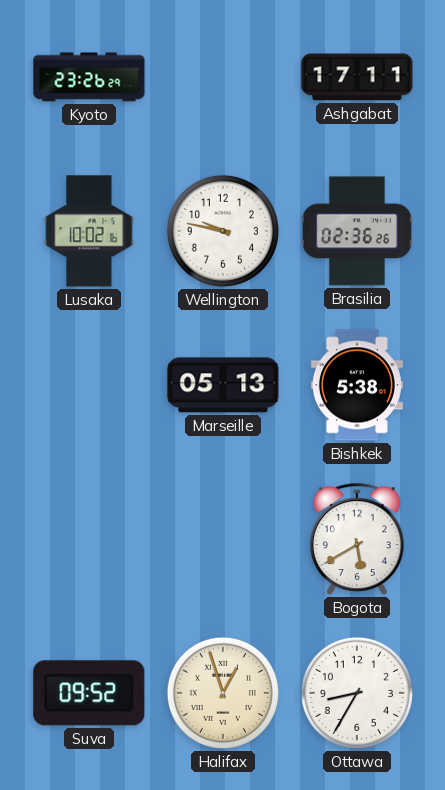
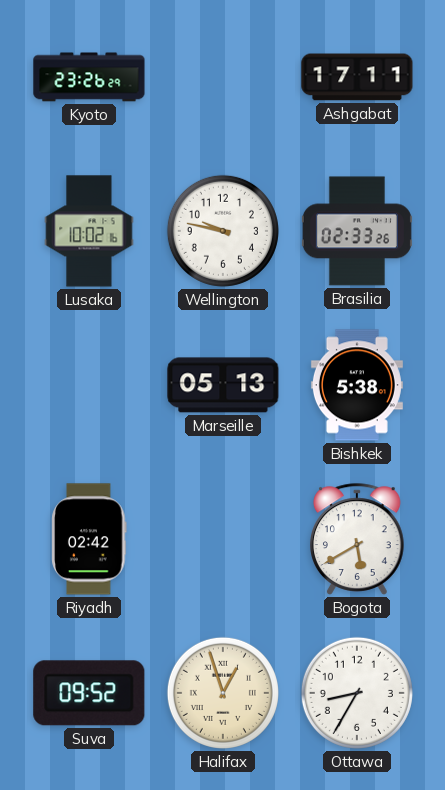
Brasilia: 02:36 -> 02:33 (357, 231)
Riyadh: none -> 02:42 (89, 539)
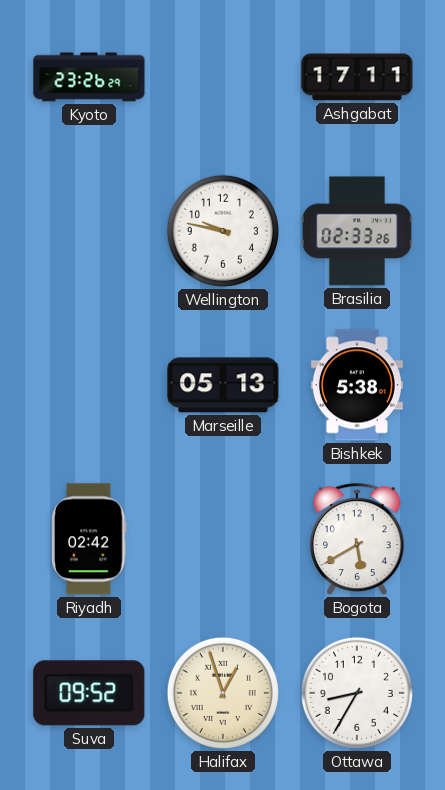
Lusaka: 10:02 -> none (89, 231)
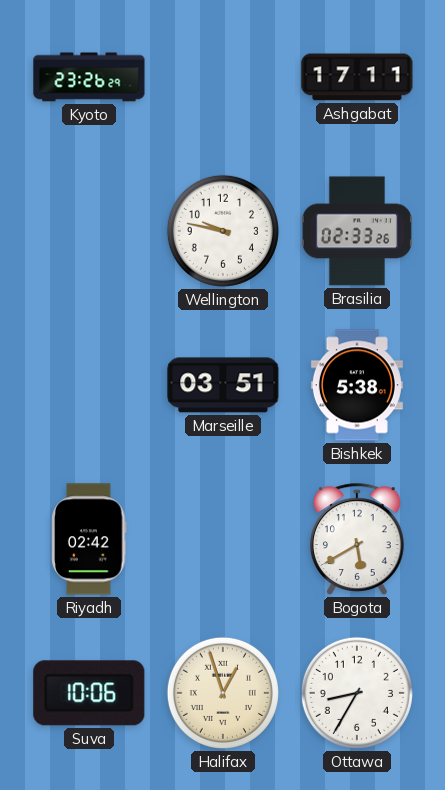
Marseille: 05:13 -> 03:51 (223, 385)
Suva: 09:52 -> 10:06 (89, 693)
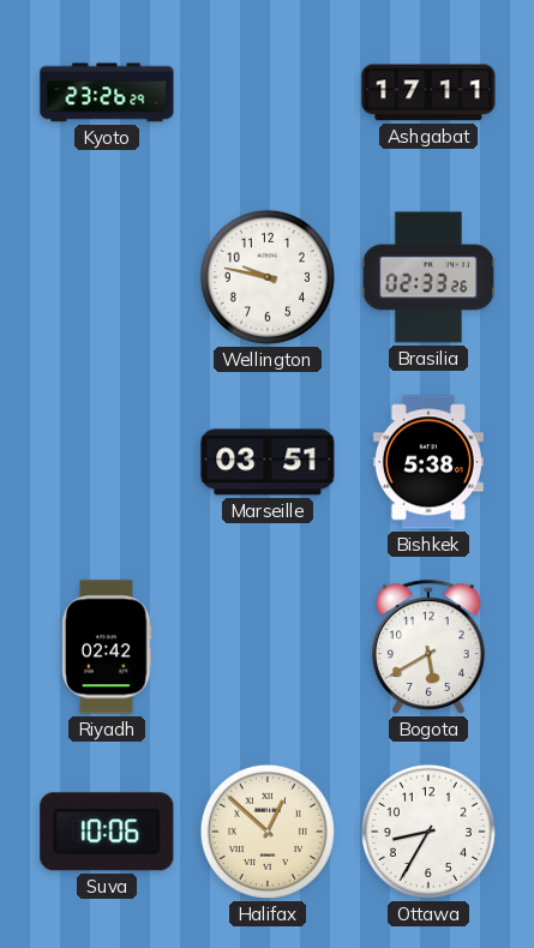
Halifax: 12:57 -> 12:52 (268, 832)
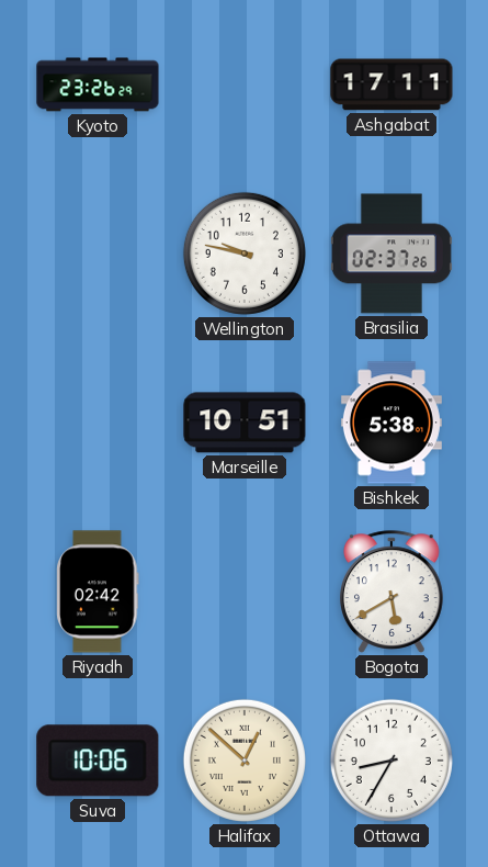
Brasilia: 02:33 -> 02:37 (391, 254)
Marseille: 03:51 -> 10:51 (245, 423)
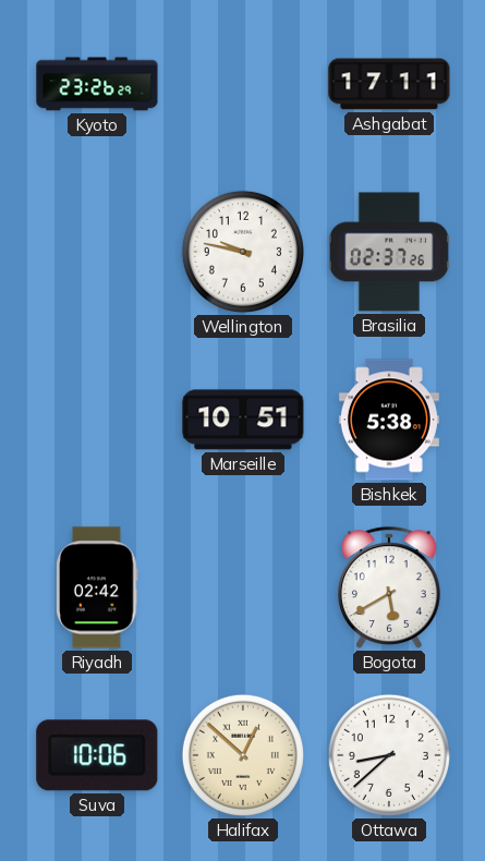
Ottawa: 8:35 -> 8:38 (389, 755)
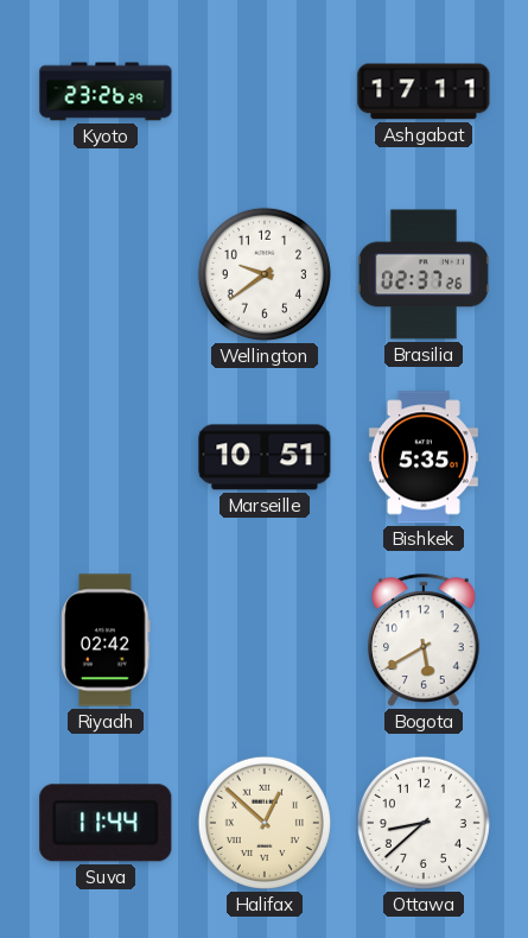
Wellington: 9:47 -> 9:39 (265, 274)
Bishkek: 5:38 -> 5:35 (424, 457)
Suva: 10:06 -> 11:44 (106, 823)
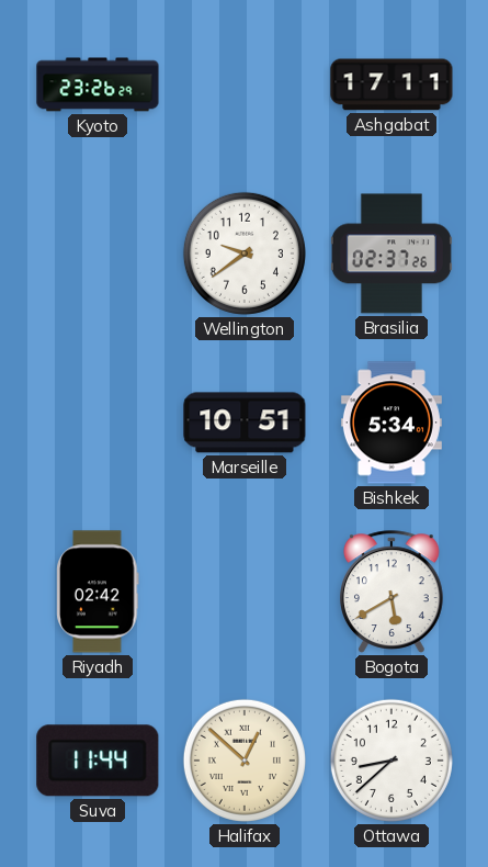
Bishkek: 5:35 -> 5:34 (391, 423)
